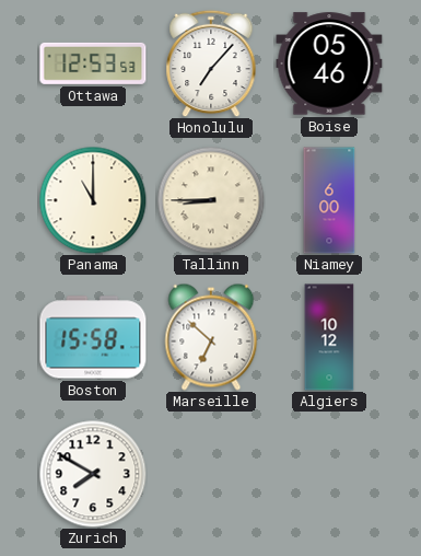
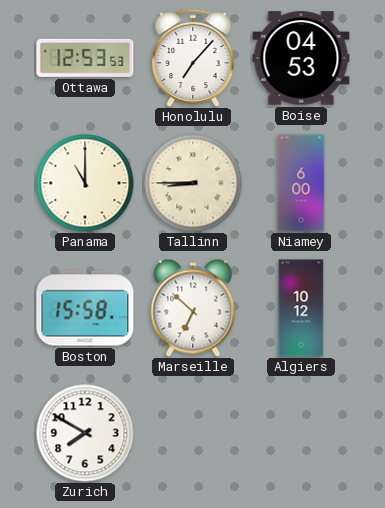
Boise: 05:46 -> 04:53 (301, 58)
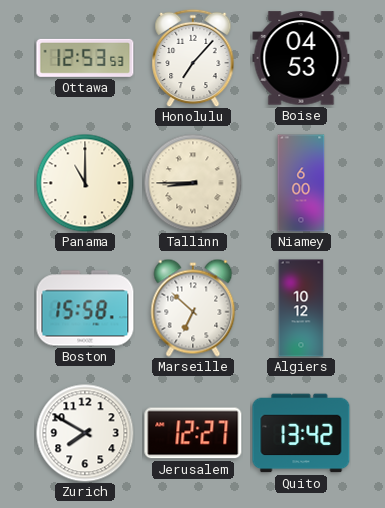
Jerusalem: none -> 12:27 (193, 433)
Quito: none -> 13:42 (301, 433)
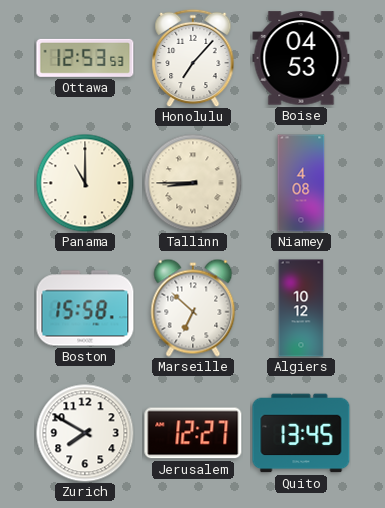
Niamey: 6:00 -> 4:08 (301, 183)
Quito: 13:42 -> 13:45 (301, 433)
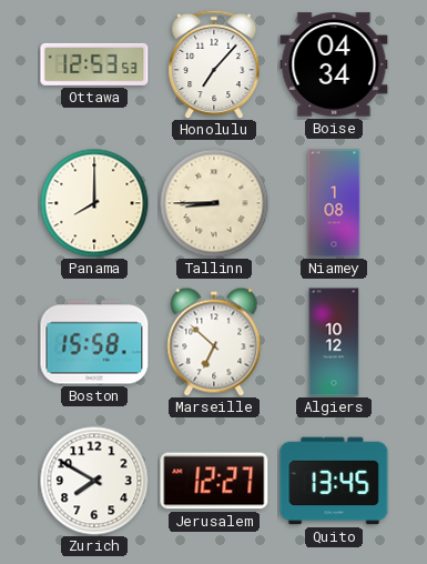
Boise: 04:53 -> 04:34 (334, 64)
Panama: 11:00 -> 8:00 (94, 203)
Niamey: 4:08 -> 1:08 (334, 203)
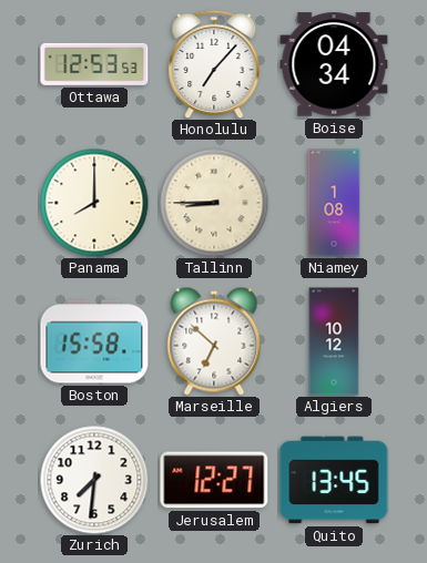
Zurich: 7:50 -> 7:31 (94, 480)
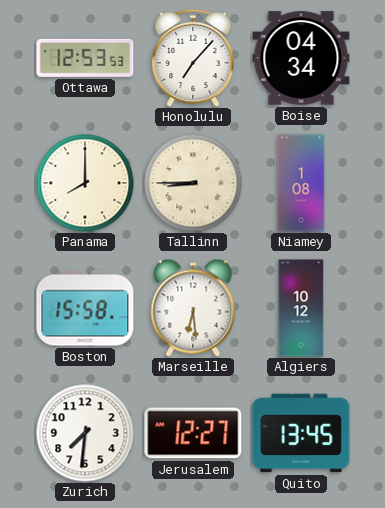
Marseille: 6:52 -> 6:29 (193, 308)
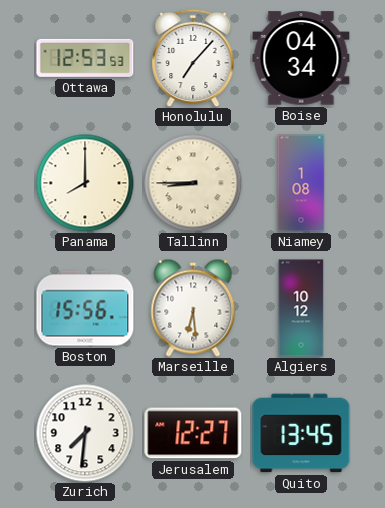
Boston: 15:58 -> 15:56 (85, 308)
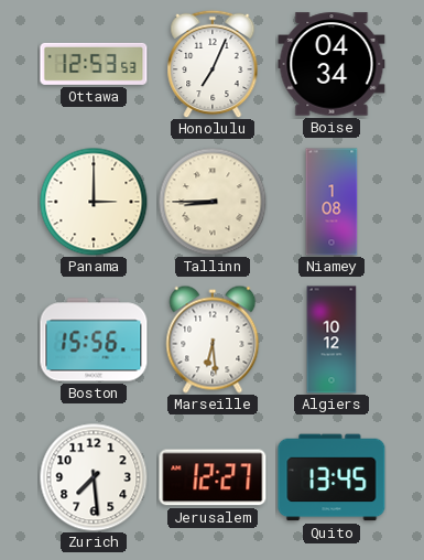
Honolulu: 7:07 -> 7:04 (213, 64)
Panama: 8:00 -> 3:00 (94, 202)
Zurich: 7:31 -> 7:29 (94, 477)
